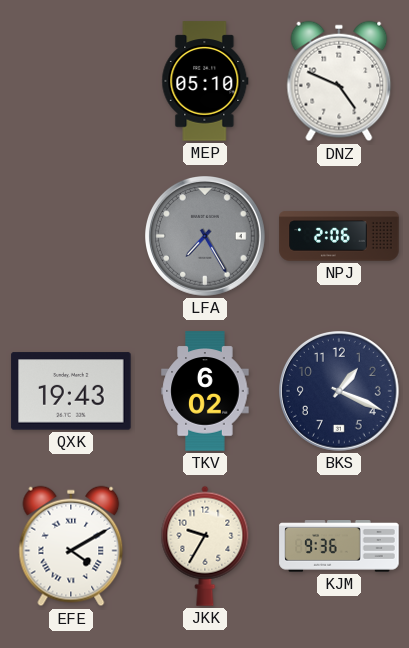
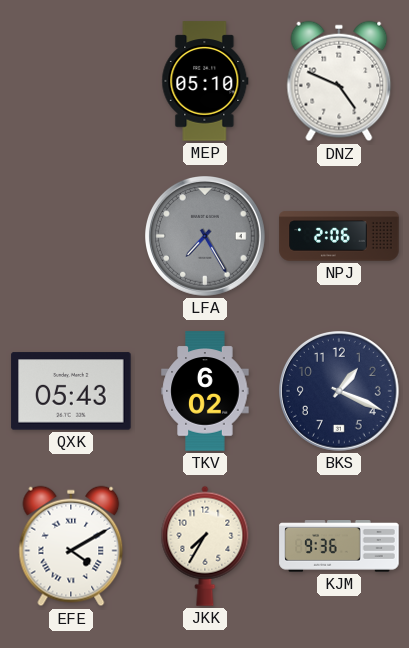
QXK: 19:43 -> 05:43 (71, 391)
JKK: 9:35 -> 7:35 (205, 546)
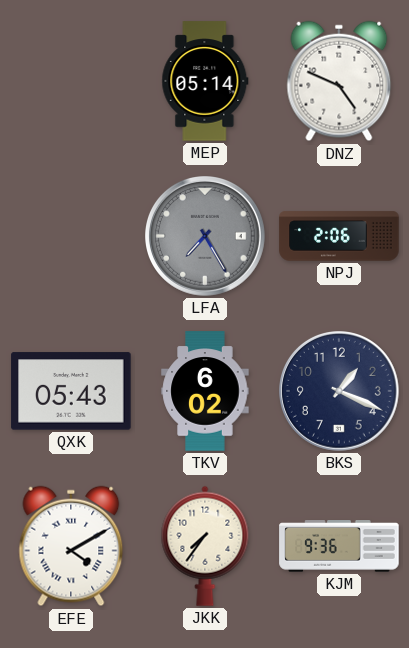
MEP: 05:10 -> 05:14 (205, 81)
JKK: 7:35 -> 7:36 (205, 546)
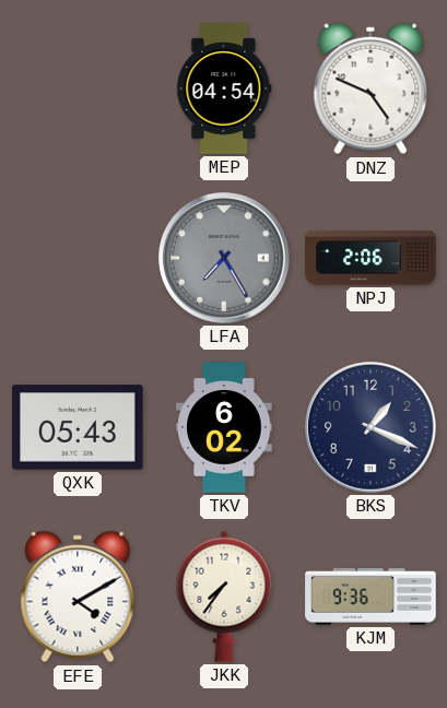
MEP: 05:14 -> 04:54 (224, 88)
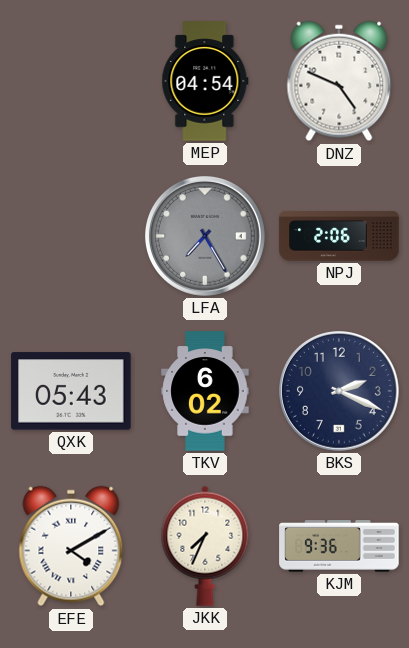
BKS: 1:19 -> 2:19 (340, 392)
JKK: 7:36 -> 7:34 (205, 546)
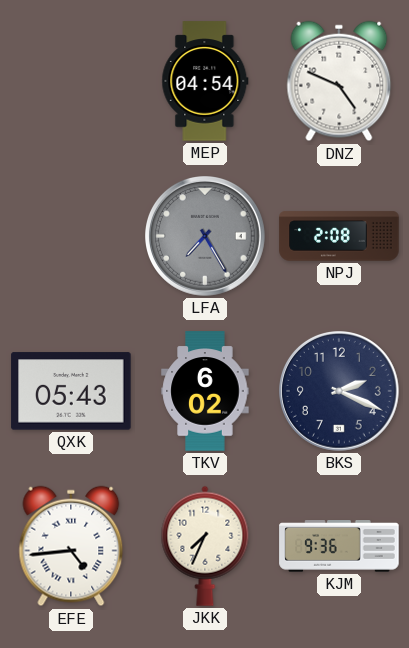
NPJ: 2:06 -> 2:08 (339, 236)
EFE: 4:10 -> 4:44 (71, 546)
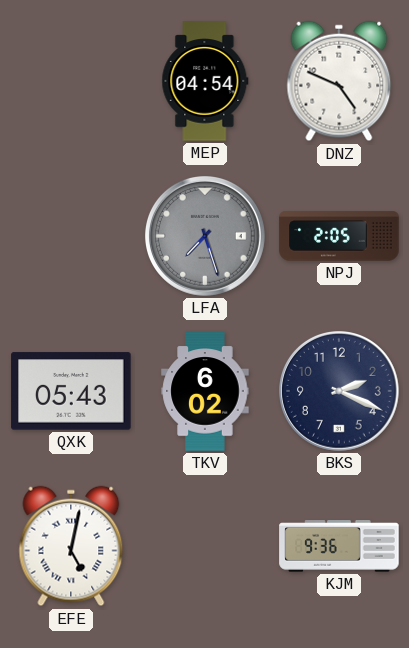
LFA: 7:25 -> 7:27 (206, 237)
NPJ: 2:08 -> 2:05 (339, 236)
EFE: 4:44 -> 5:02 (71, 546)
JKK: 7:34 -> none (205, 546)
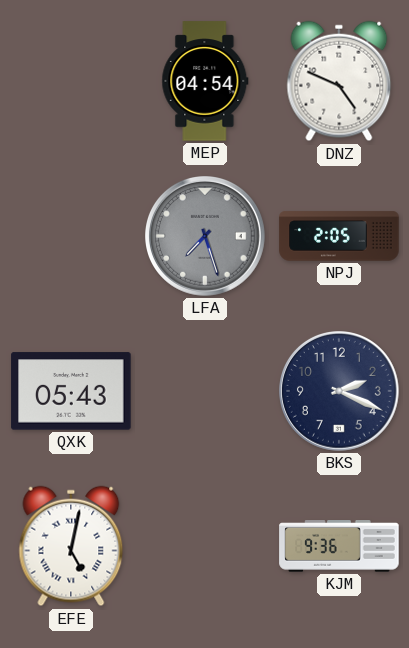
TKV: 6:02 -> none (205, 391)
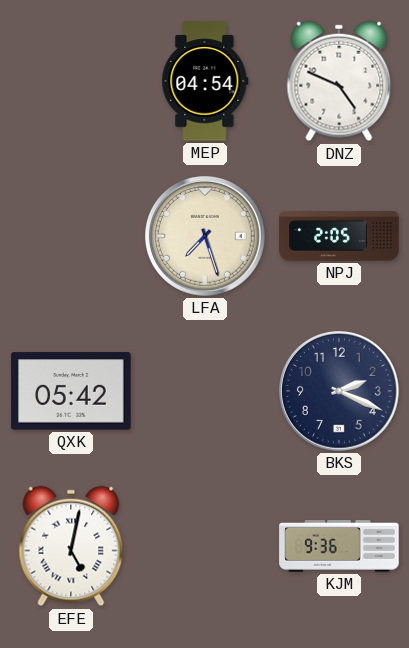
LFA dial: grey -> cream (206, 237)
QXK: 05:43 -> 05:42 (71, 391)
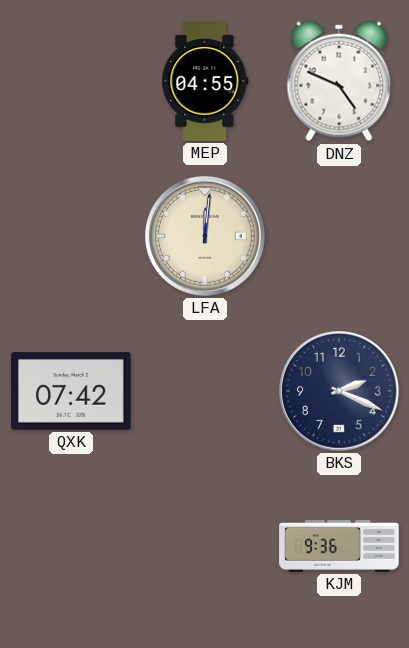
MEP: 04:54 -> 04:55 (205, 81)
LFA: 7:27 -> 12:01 (206, 237)
NPJ: 2:05 -> none (339, 236)
QXK: 05:42 -> 07:42 (71, 391)
EFE: 5:02 -> none (71, 546)
